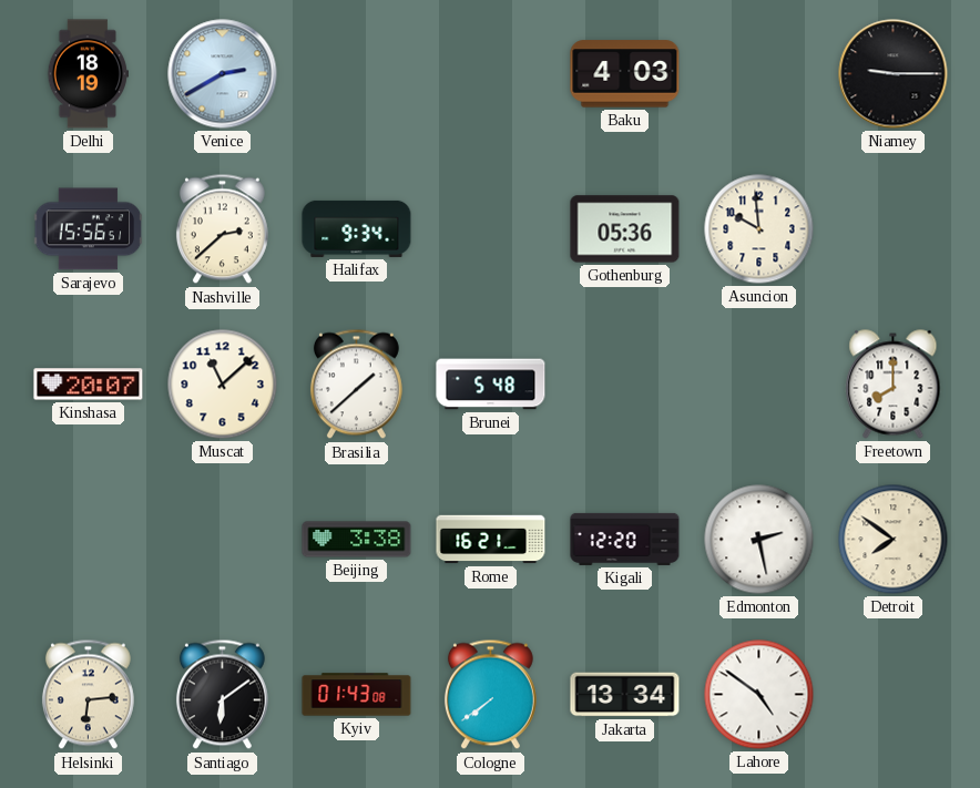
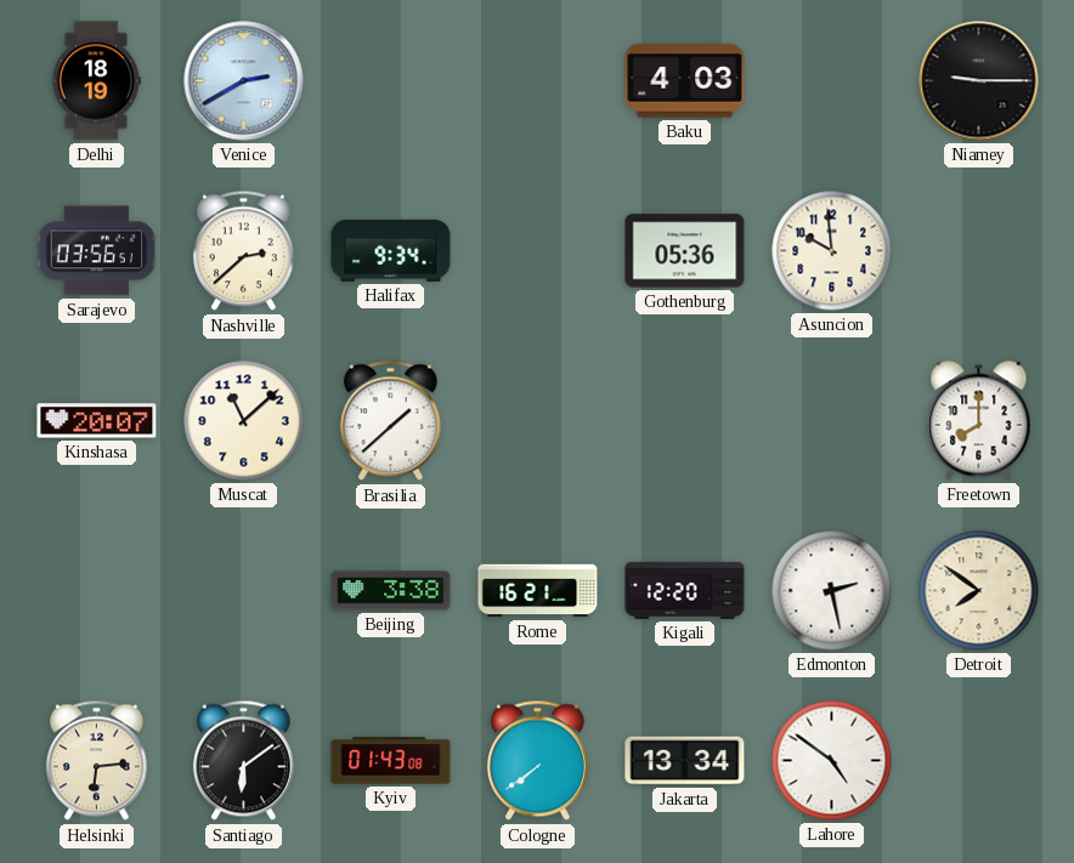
Sarajevo: 15:56 -> 03:56 (97, 251)
Brunei: 5:48 -> none (491, 385)
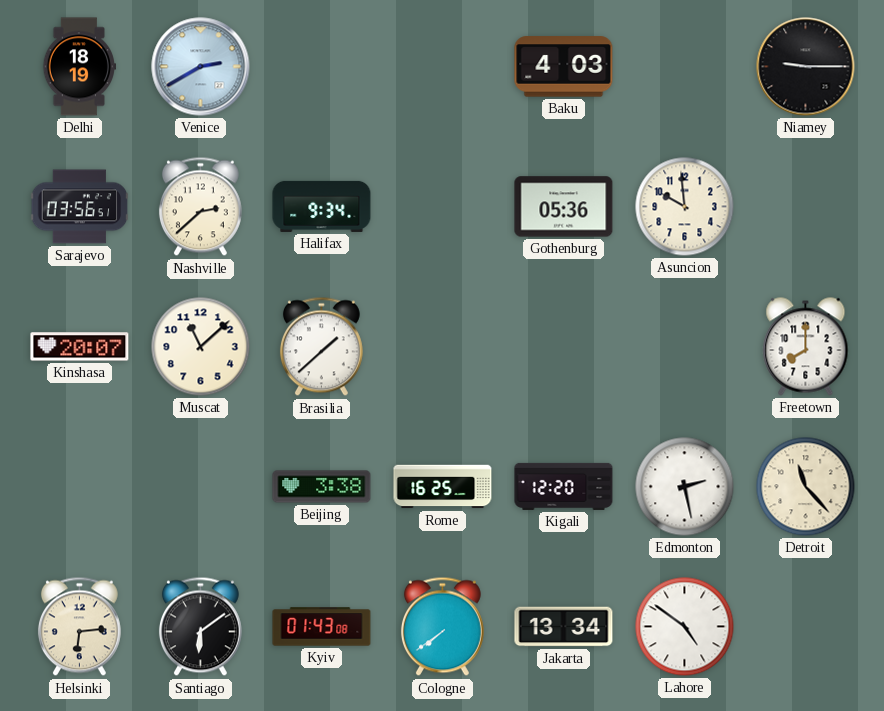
Rome: 16:21 -> 16:25 (443, 487)
Detroit: 7:51 -> 11:23 (806, 487)
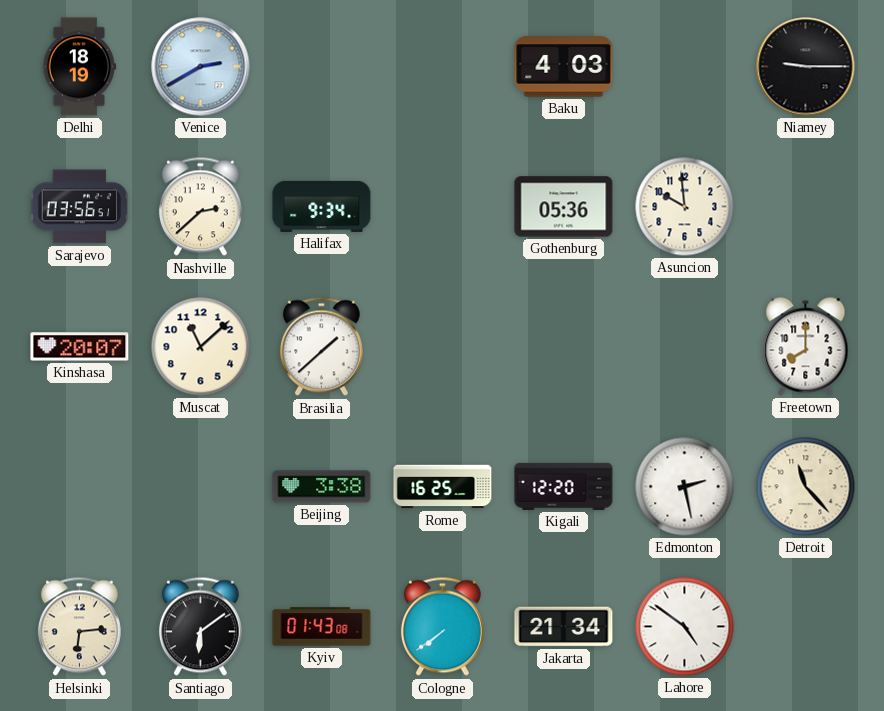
Jakarta: 13:34 -> 21:34 (564, 627)
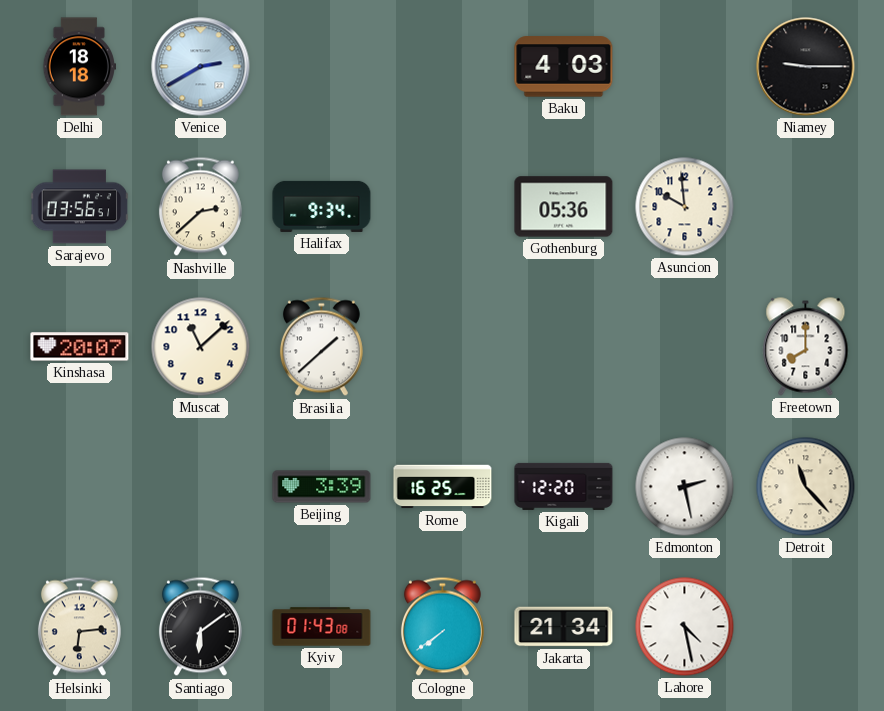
Delhi: 18:19 -> 18:18 (80, 67)
Beijing: 3:38 -> 3:39 (322, 487)
Lahore: 4:51 -> 4:28 (685, 627)
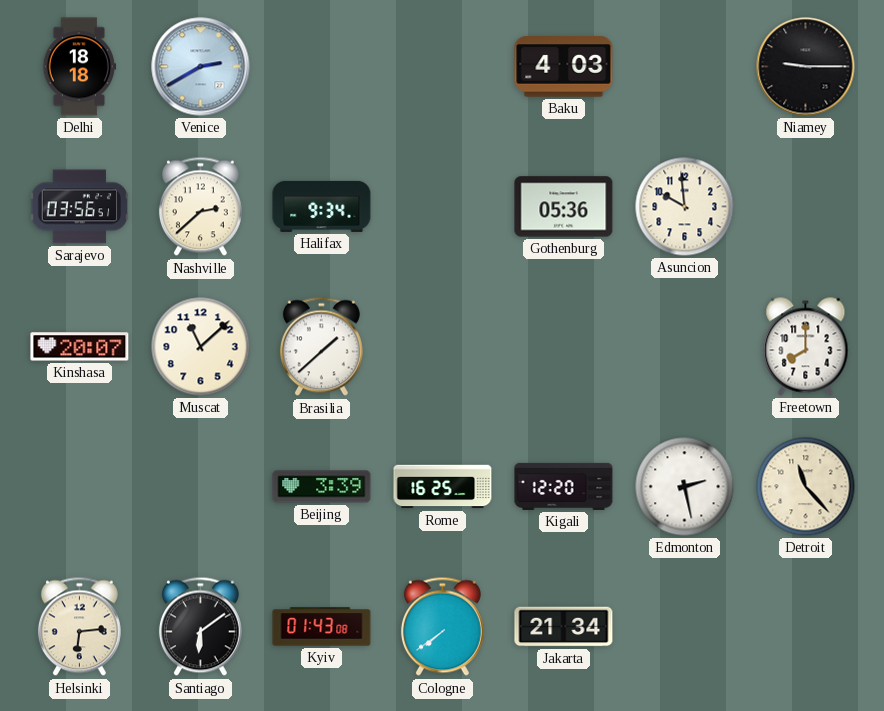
Lahore: 4:28 -> none (685, 627)
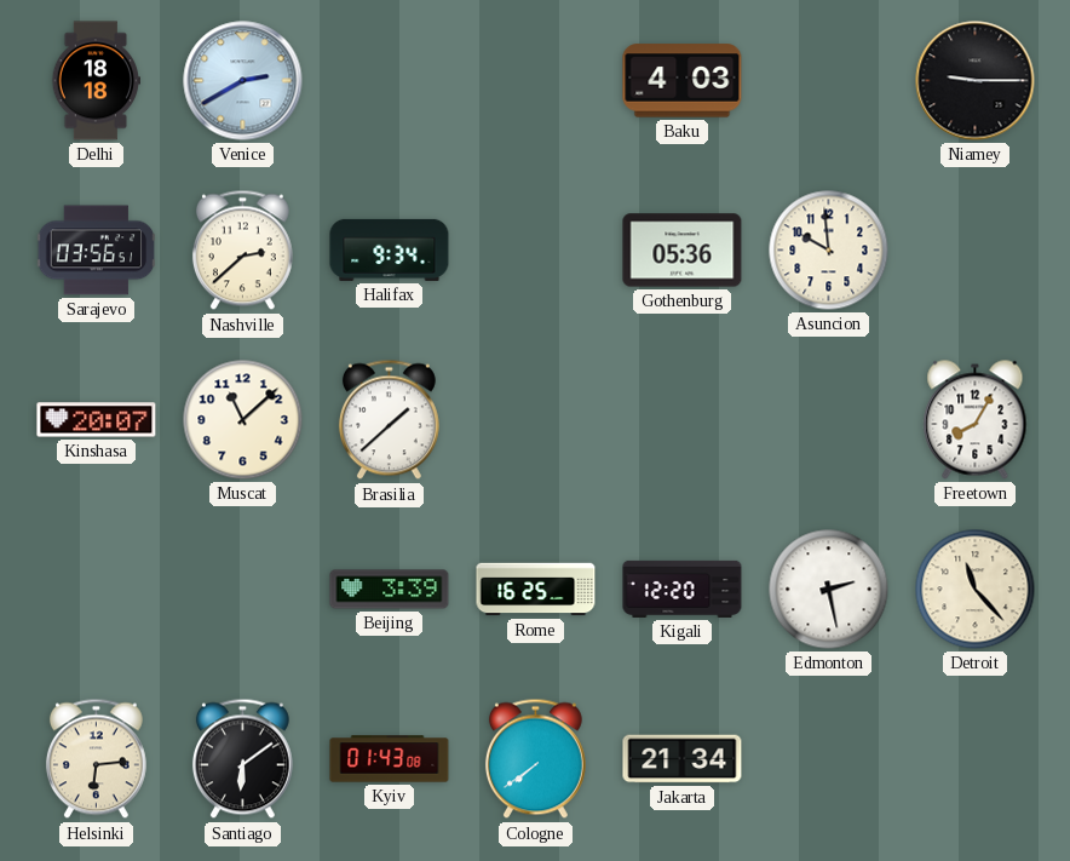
Freetown: 8:00 -> 8:05 (976, 420)
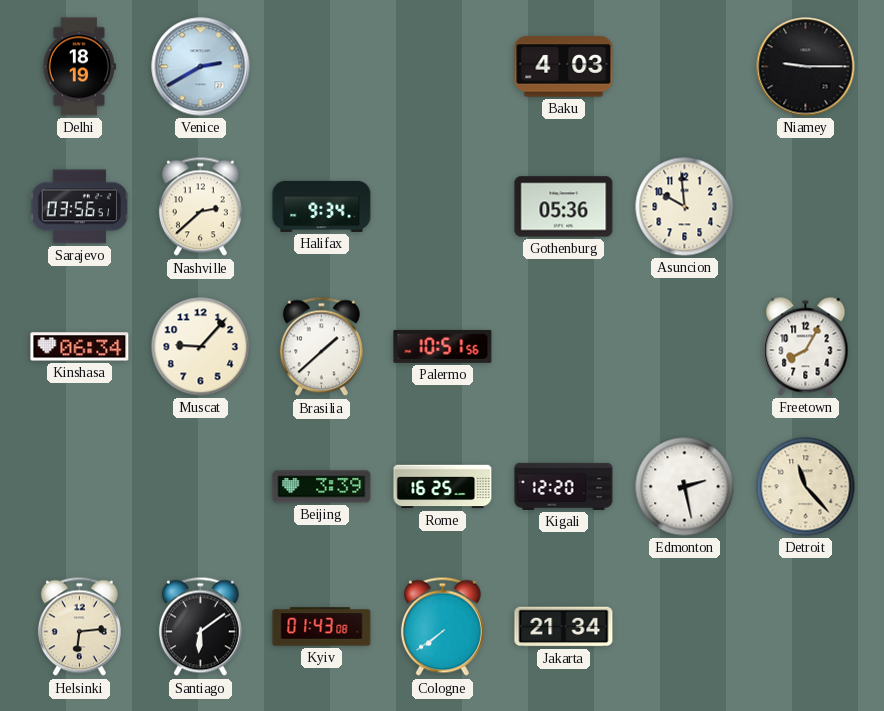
Delhi: 18:18 -> 18:19 (80, 67)
Kinshasa: 20:07 -> 06:34 (80, 347)
Muscat: 11:08 -> 9:07 (201, 347)
Palermo: none -> 10:51 (443, 346)
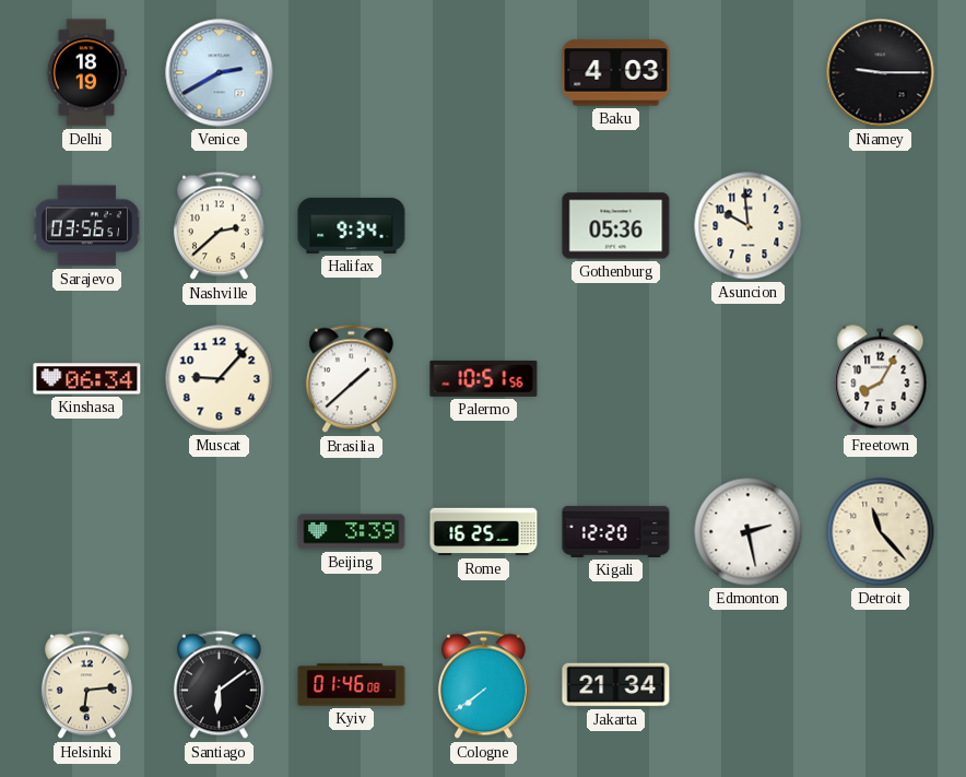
Kyiv: 01:43 -> 01:46 (352, 685)
